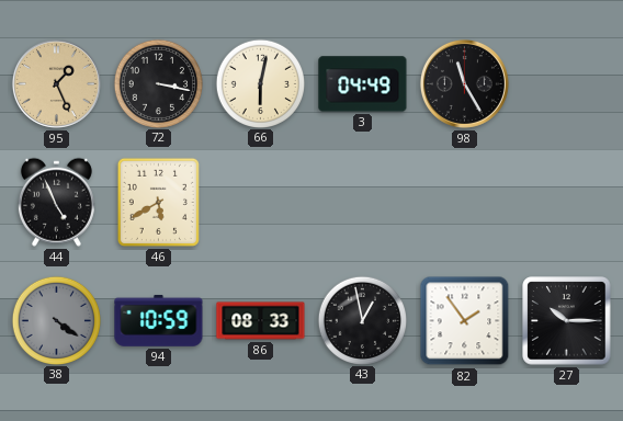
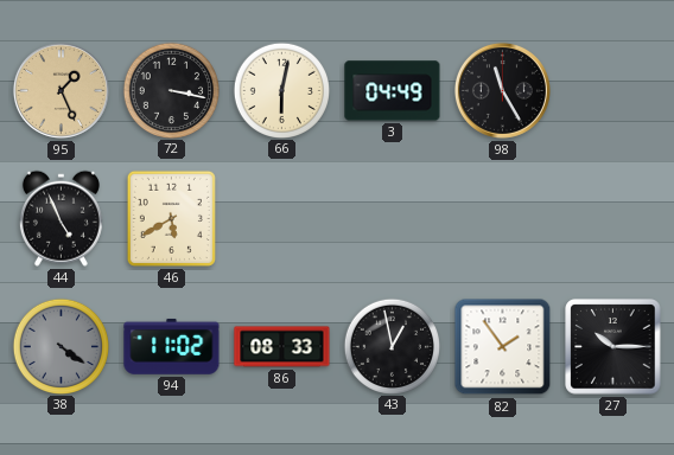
94: 10:59 -> 11:02 (172, 346)
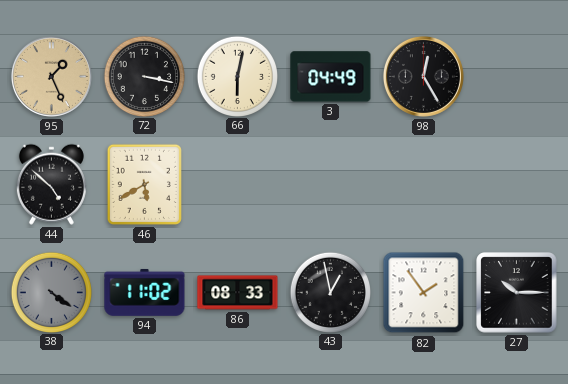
98: 11:25 -> 12:25 (423, 76)
44: 4:56 -> 4:52 (51, 184)
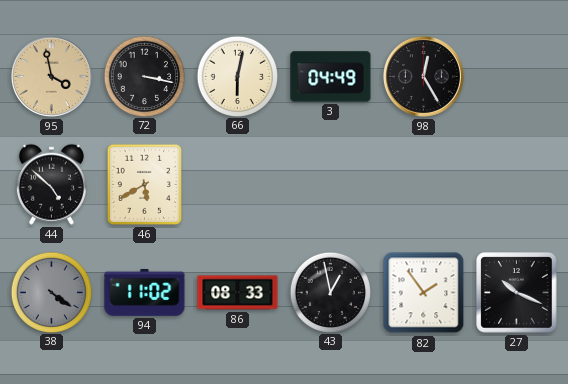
95: 1:26 -> 3:58 (51, 76)
27: 10:15 -> 10:19 (517, 293)
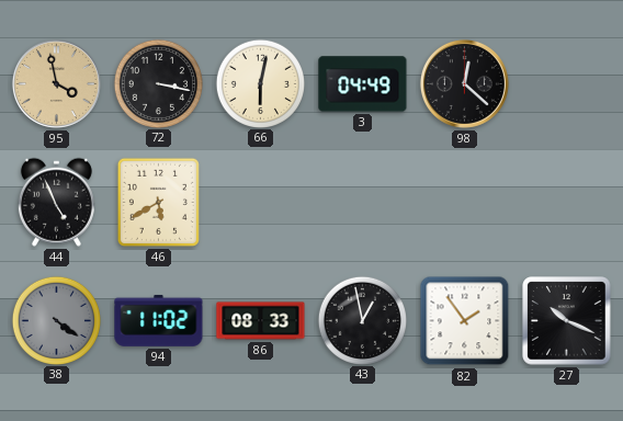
98: 12:25 -> 12:22 (464, 83)
44: 4:52 -> 4:56 (56, 202)
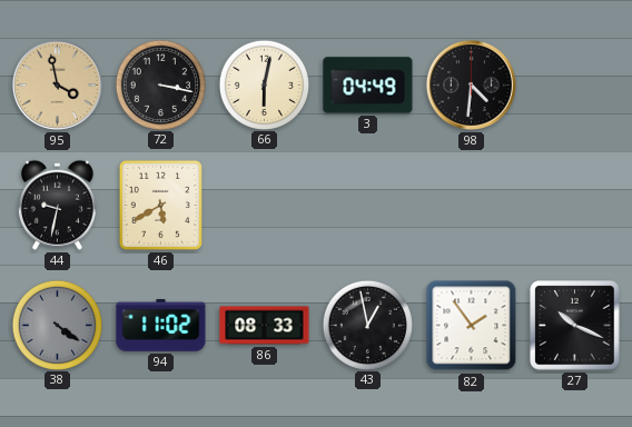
98: 12:22 -> 4:31 (471, 85)
44: 4:56 -> 9:32 (57, 205)
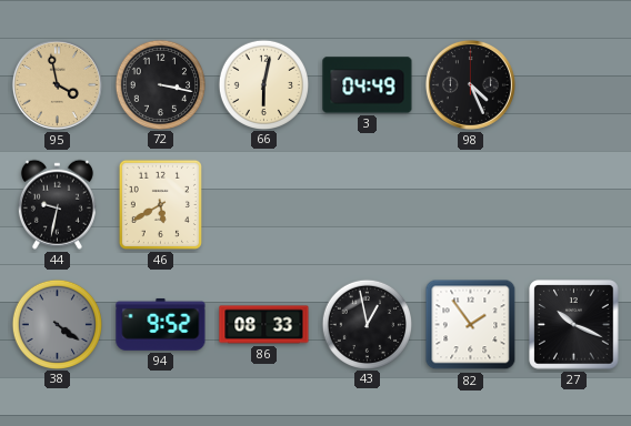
98: 4:31 -> 4:26 (470, 84)
94: 11:02 -> 9:52 (161, 324)
